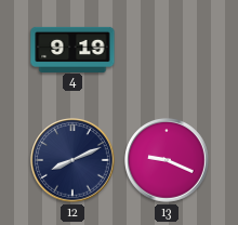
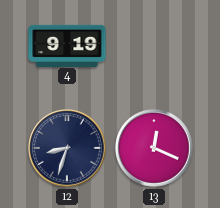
12: 8:11 -> 8:33 (67, 148)
13: 9:19 -> 12:19 (154, 148)
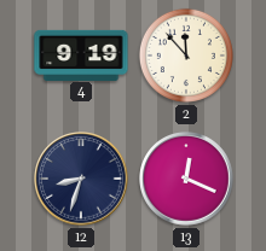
2: none -> 11:53 (186, 56)
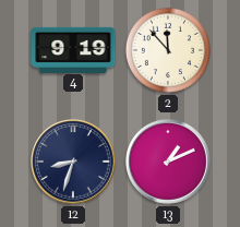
13: 12:19 -> 1:11 (168, 162)
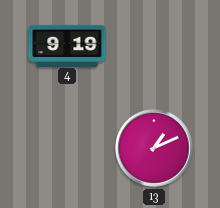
2: 11:53 -> none (168, 50)
12: 8:33 -> none (73, 162)
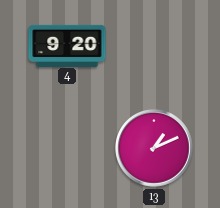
4: 9:19 -> 9:20 (67, 45)
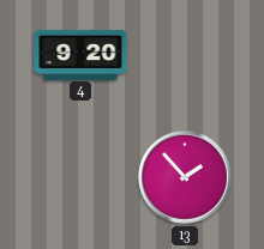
13: 1:11 -> 1:53 (185, 177)
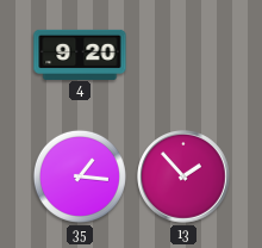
35: none -> 1:16 (80, 176)
